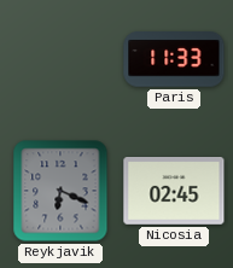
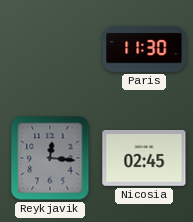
Paris: 11:33 -> 11:30 (144, 49)
Reykjavik: 6:19 -> 12:16 (50, 158)
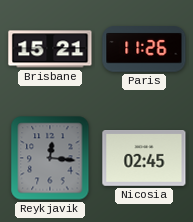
Brisbane: none -> 15:21 (50, 49)
Paris: 11:30 -> 11:26 (144, 49)
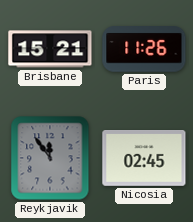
Reykjavik: 12:16 -> 11:54 (50, 158)
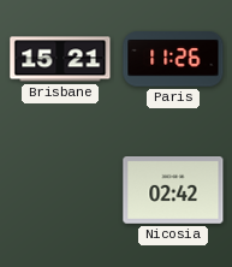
Reykjavik: 11:54 -> none (50, 158)
Nicosia: 02:45 -> 02:42 (173, 191)
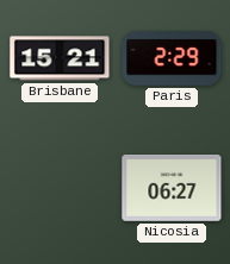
Paris: 11:26 -> 2:29 (172, 58)
Nicosia: 02:42 -> 06:27 (172, 189)
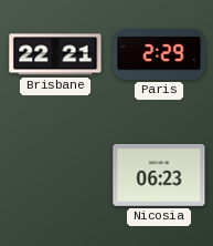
Brisbane: 15:21 -> 22:21 (55, 54)
Nicosia: 06:27 -> 06:23 (159, 176)
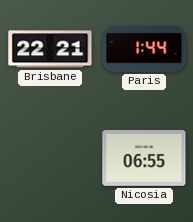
Paris: 2:29 -> 1:44 (144, 49)
Nicosia: 06:23 -> 06:55 (144, 159)
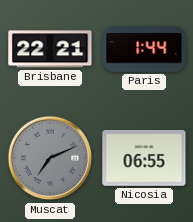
Muscat: none -> 7:11 (50, 158)
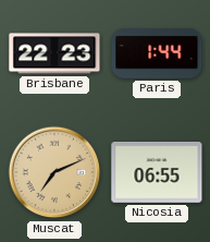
Brisbane: 22:21 -> 22:23 (54, 53)
Muscat dial: grey -> champagne (54, 172)
